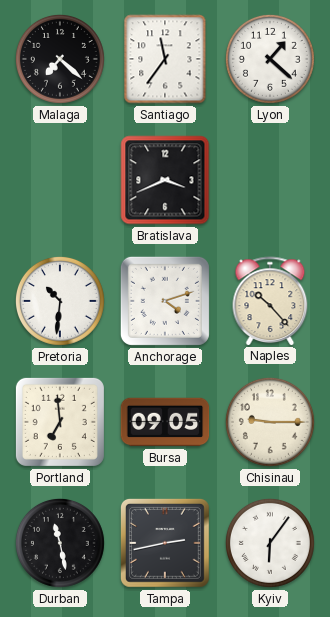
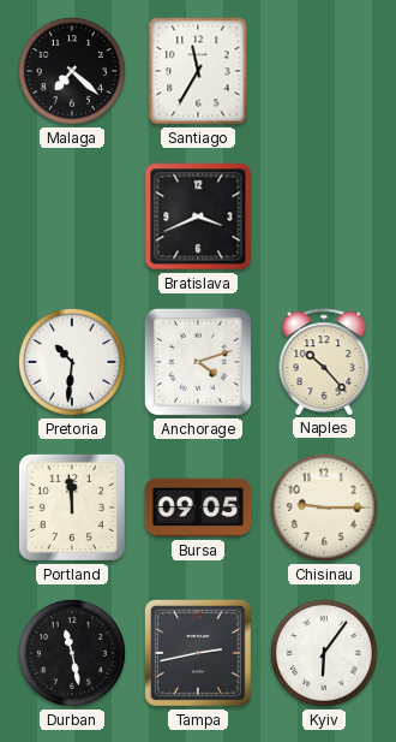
Santiago: 11:36 -> 11:35 (198, 71)
Lyon: 1:22 -> none (270, 59)
Portland: 6:59 -> 11:59 (72, 507)
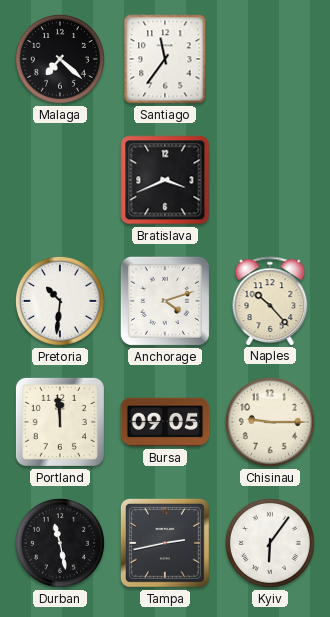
Santiago: 11:35 -> 11:36 (165, 59)
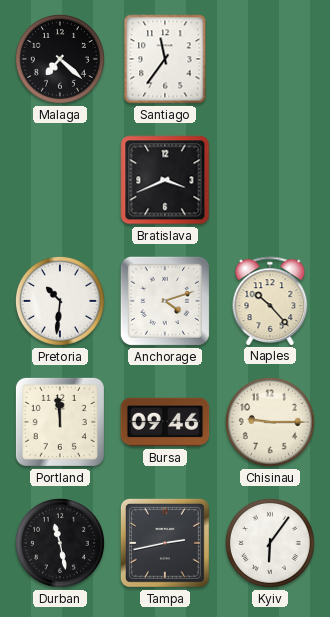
Bursa: 09:05 -> 09:46 (165, 422)
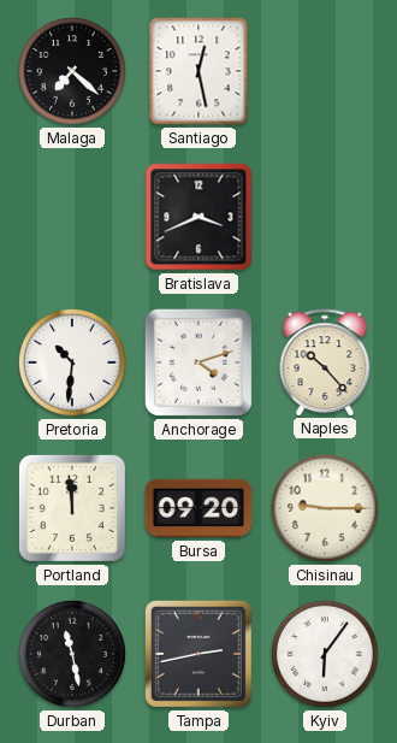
Santiago: 11:36 -> 12:28 (198, 71)
Bursa: 09:46 -> 09:20 (198, 508)
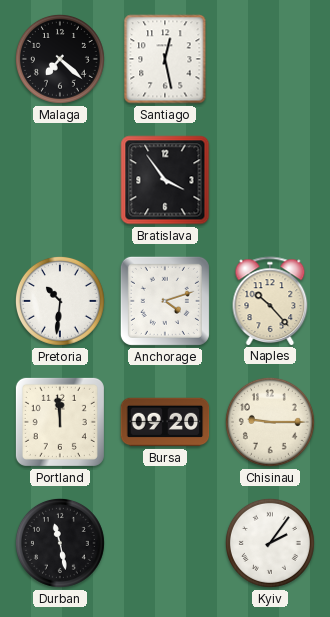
Bratislava: 3:41 -> 3:54 (165, 180)
Tampa: 2:43 -> none (198, 654)
Kyiv: 6:06 -> 2:06 (270, 543)
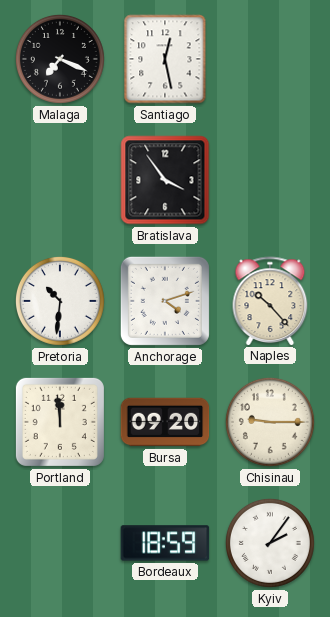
Malaga: 7:22 -> 7:19 (60, 59)
Durban: 11:28 -> none (60, 543)
Bordeaux: none -> 18:59 (165, 543)
